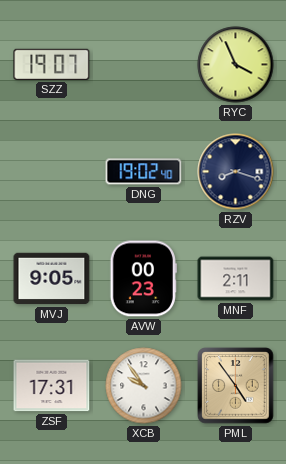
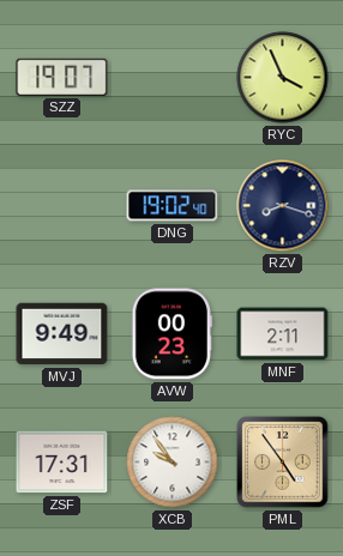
MVJ: 9:05 -> 9:49 (62, 334)
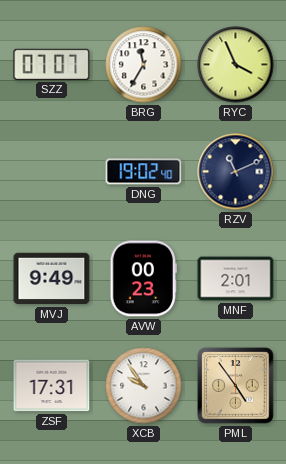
SZZ: 19:07 -> 07:07 (52, 64)
BRG: none -> 11:35 (144, 65)
RZV: 8:18 -> 11:11 (236, 172)
MNF: 2:11 -> 2:01 (236, 279)
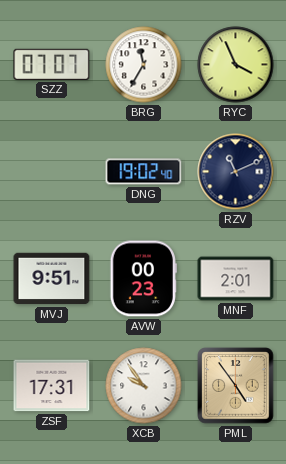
MVJ: 9:49 -> 9:51 (52, 279)
